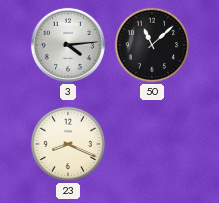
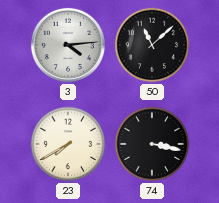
23: 8:19 -> 7:40 (68, 144)
74: none -> 3:17 (152, 144)
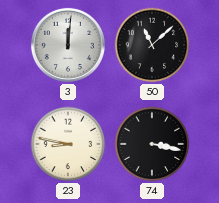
3: 4:14 -> 12:01 (68, 45)
23: 7:40 -> 8:47 (68, 144)
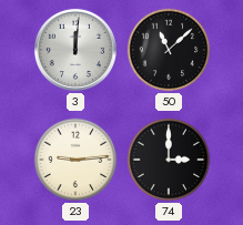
23: 8:47 -> 9:14 (75, 160)
74: 3:17 -> 3:00 (169, 160)
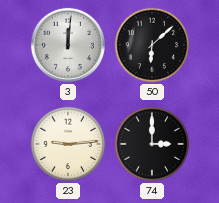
50: 11:08 -> 6:08 (152, 45)
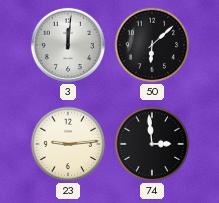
74: 3:00 -> 2:59 (152, 144)
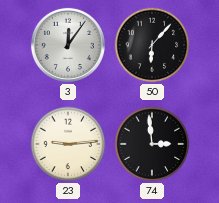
3: 12:01 -> 12:06 (68, 45)
50: 6:08 -> 6:07 (152, 45)
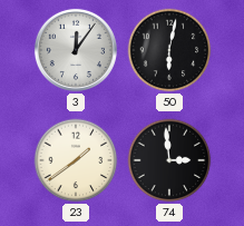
50: 6:07 -> 6:02 (169, 50)
23: 9:14 -> 1:39 (76, 160)
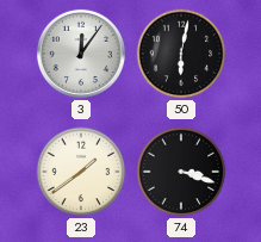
74: 2:59 -> 3:18 (181, 172)
